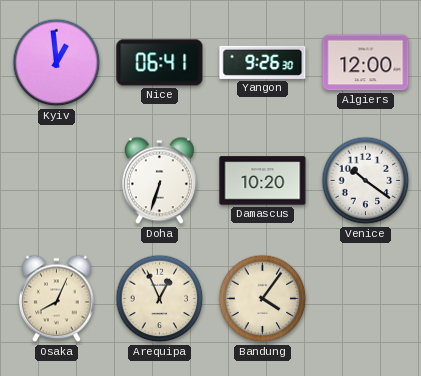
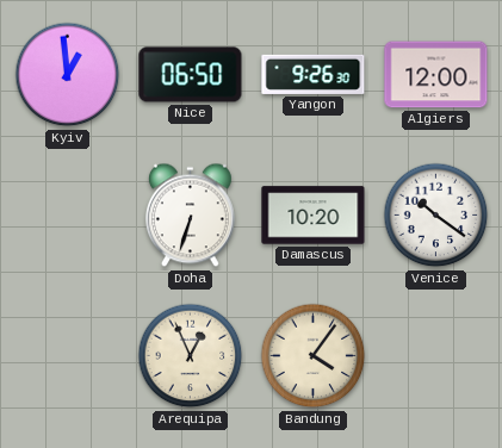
Nice: 06:41 -> 06:50 (191, 75)
Osaka: 8:04 -> none (56, 299)
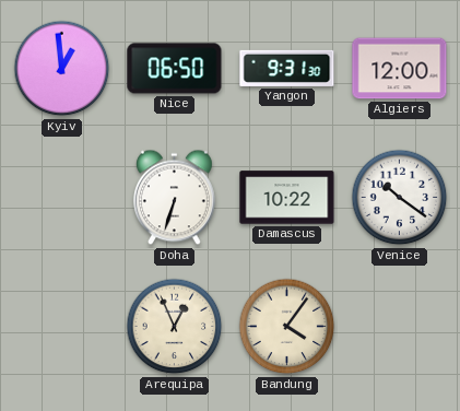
Yangon: 9:26 -> 9:31 (287, 68)
Damascus: 10:20 -> 10:22 (287, 198)
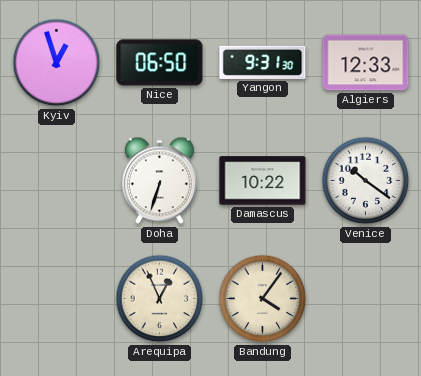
Kyiv: 12:59 -> 12:57 (57, 63)
Algiers: 12:00 -> 12:33 (366, 63)
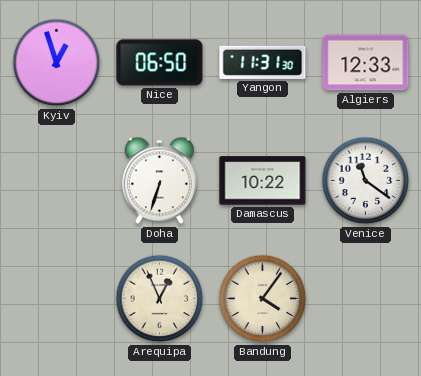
Yangon: 9:31 -> 11:31 (263, 62)
Venice: 10:21 -> 11:21 (366, 181)
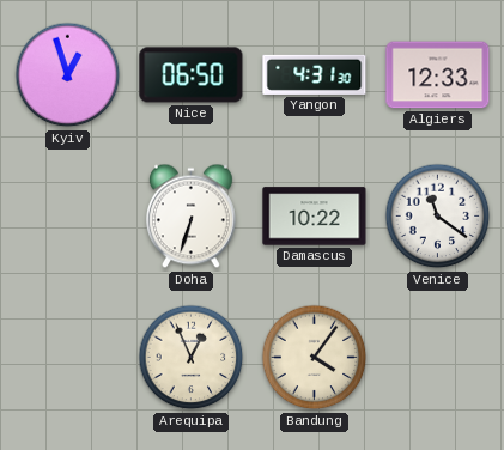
Yangon: 11:31 -> 4:31 (315, 74)
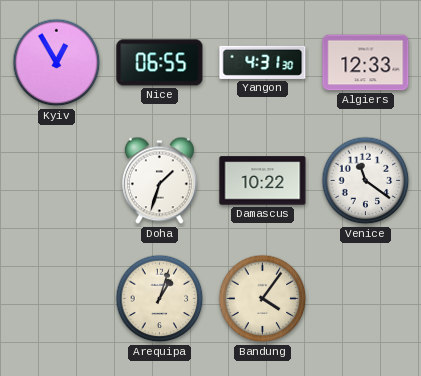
Kyiv: 12:57 -> 12:55 (57, 63)
Nice: 06:50 -> 06:55 (160, 63)
Doha: 6:33 -> 1:33 (159, 181)
Arequipa: 12:56 -> 1:03 (160, 299)
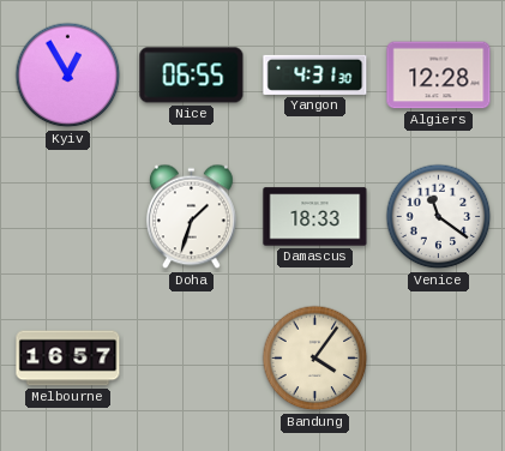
Algiers: 12:33 -> 12:28 (439, 76)
Damascus: 10:22 -> 18:33 (315, 217)
Melbourne: none -> 16:57 (68, 359)
Arequipa: 1:03 -> none (160, 299)
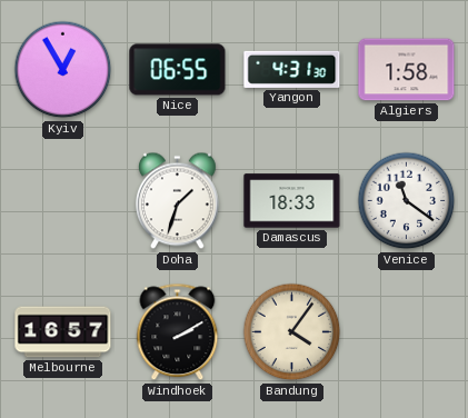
Algiers: 12:28 -> 1:58 (407, 70)
Windhoek: none -> 2:10 (178, 332)
